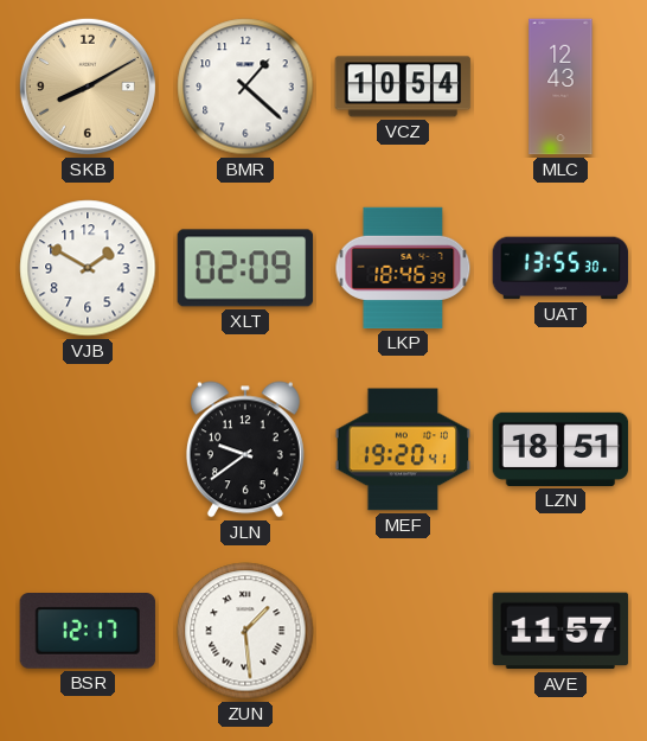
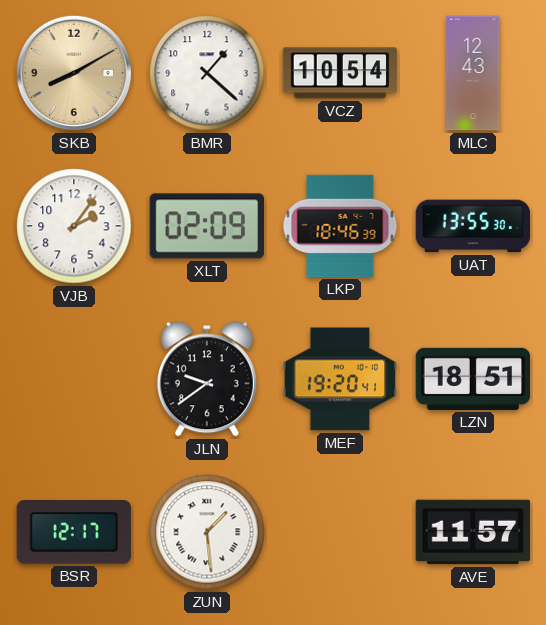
VJB: 1:50 -> 2:06 (74, 226)
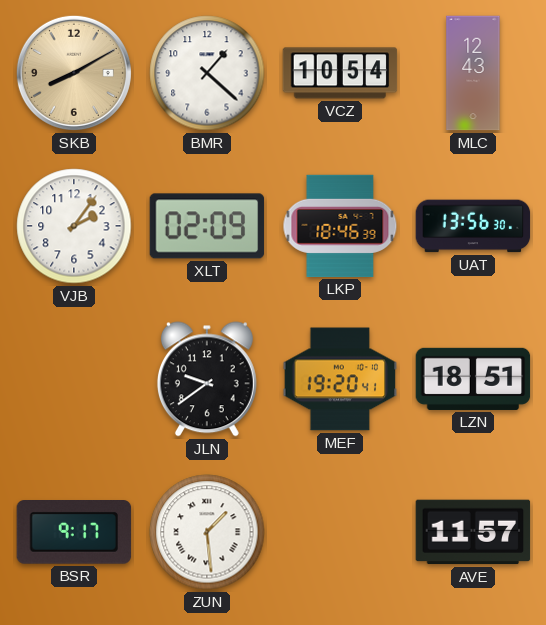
UAT: 13:55 -> 13:56 (473, 226)
BSR: 12:17 -> 9:17 (74, 533)
